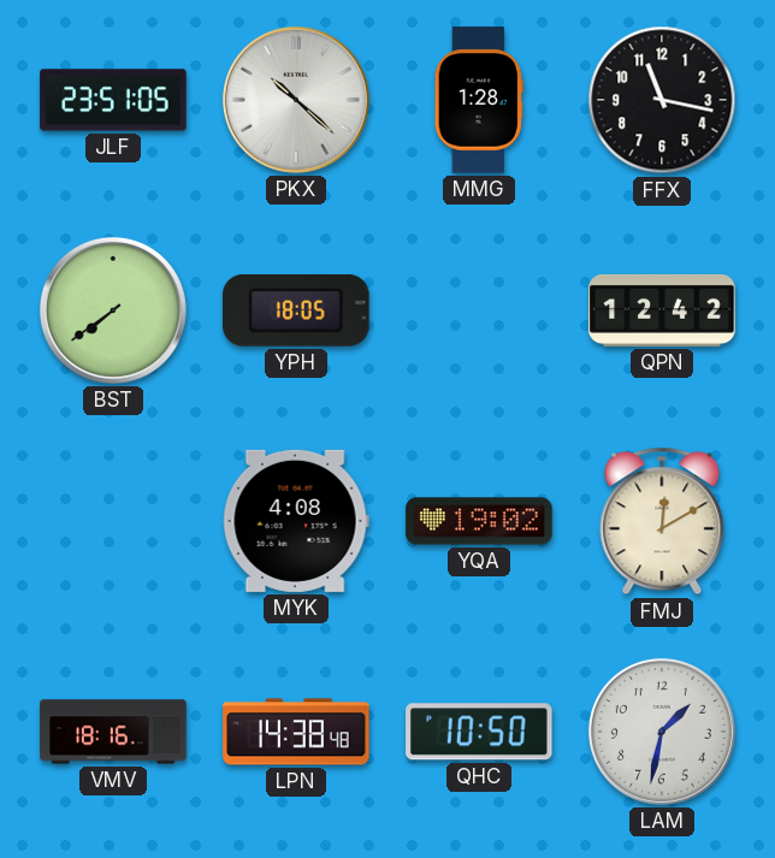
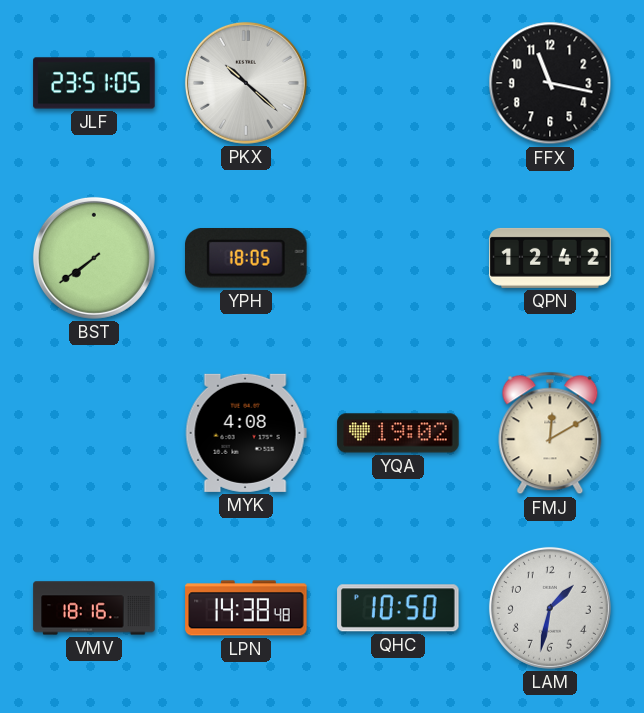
MMG: 1:28 -> none (479, 100)
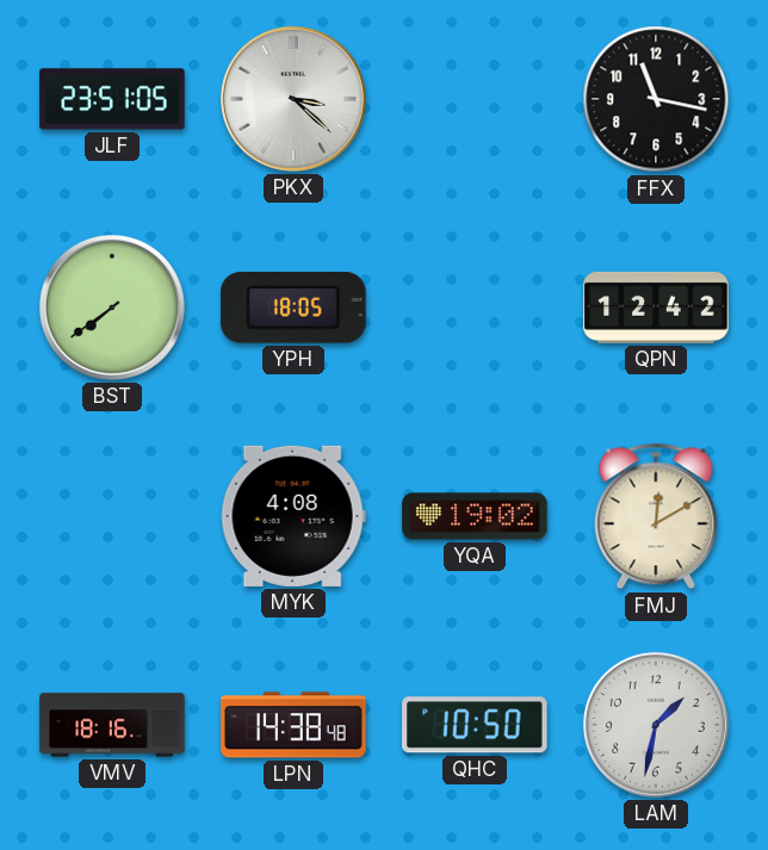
PKX: 10:22 -> 3:22 (293, 99)
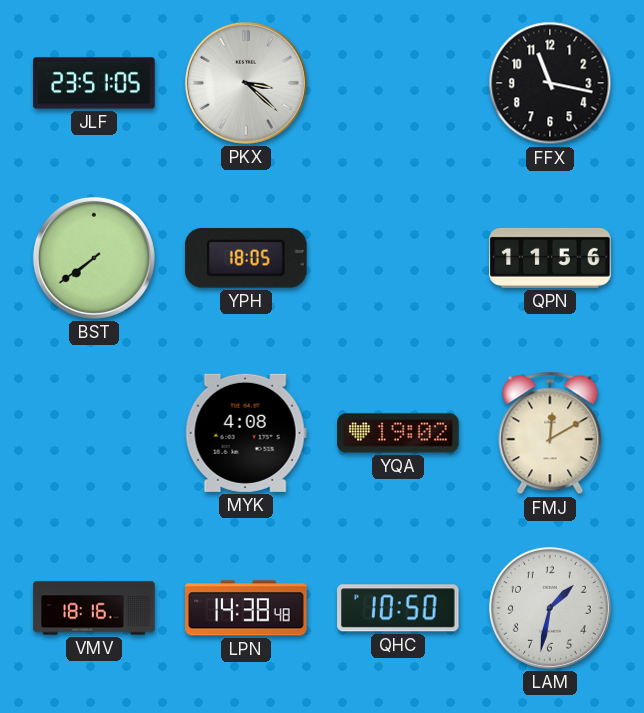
QPN: 12:42 -> 11:56 (550, 258)
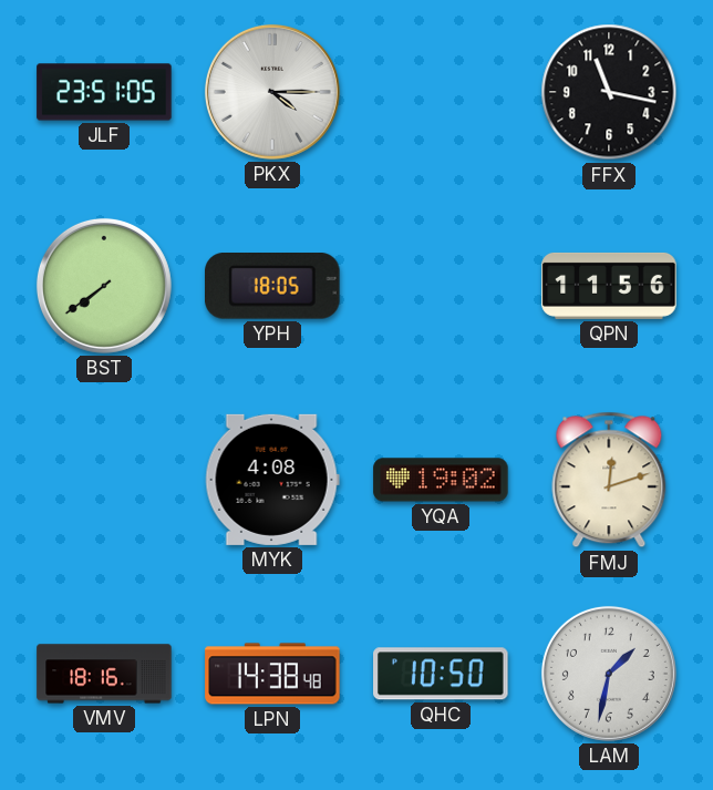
PKX: 3:22 -> 4:15 (272, 92)
FMJ: 12:10 -> 12:12 (609, 480)
